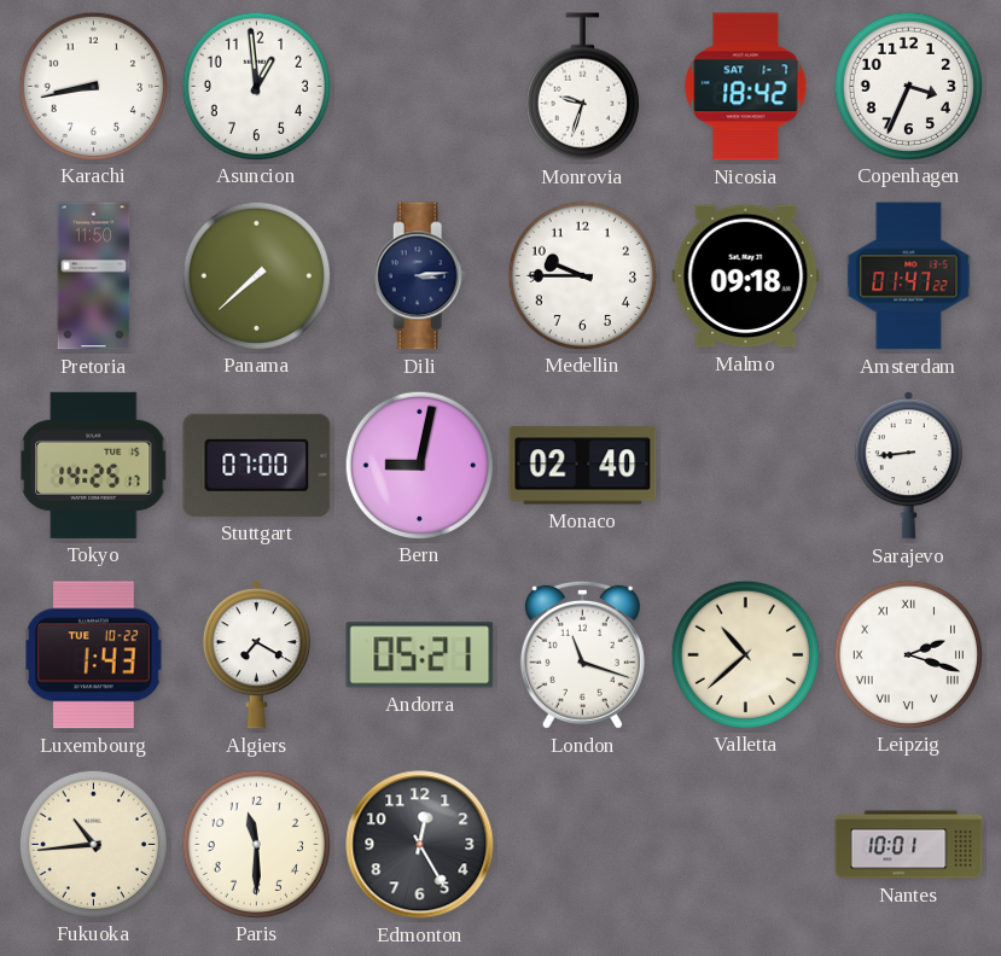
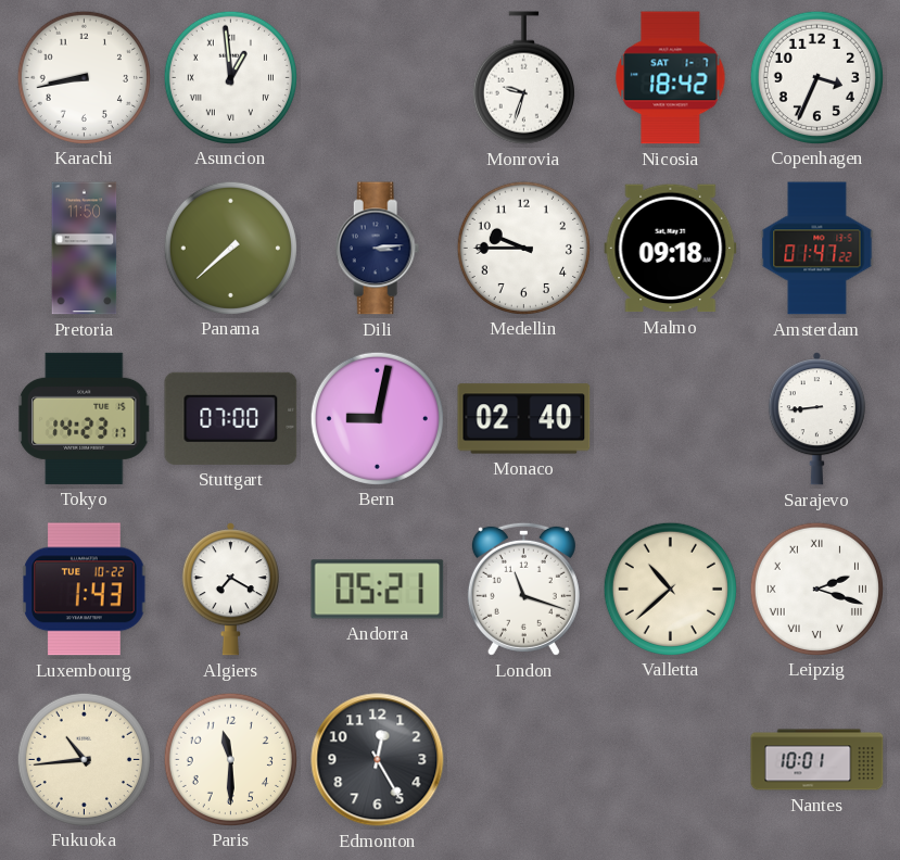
Asuncion numerals: Arabic -> Roman (230, 77)
Tokyo: 14:25 -> 14:23 (85, 418)
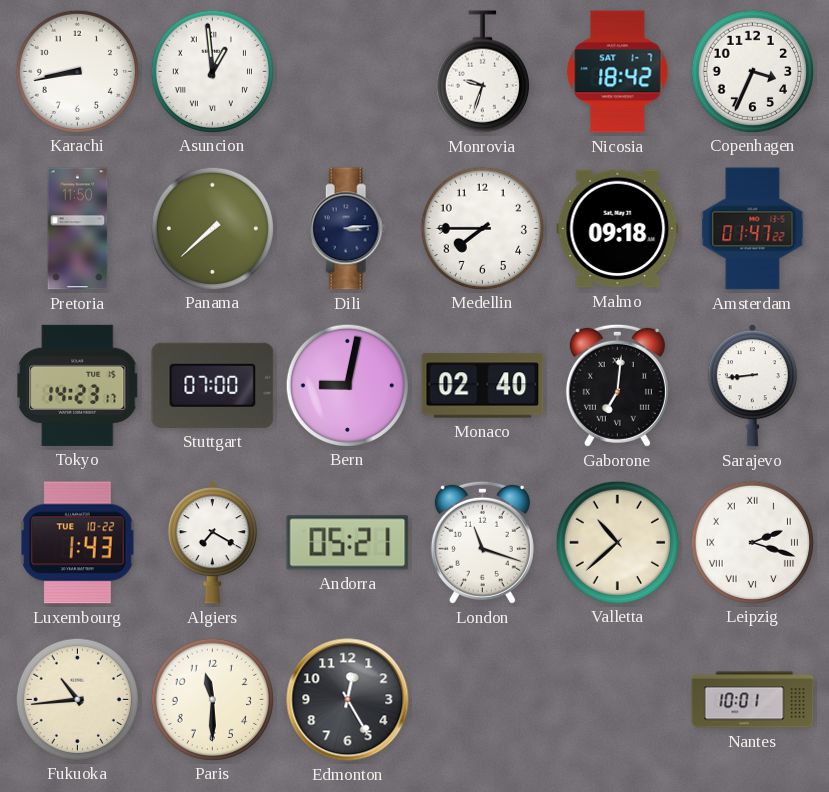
Medellin: 9:45 -> 7:45 (482, 228)
Gaborone: none -> 7:01 (617, 385)
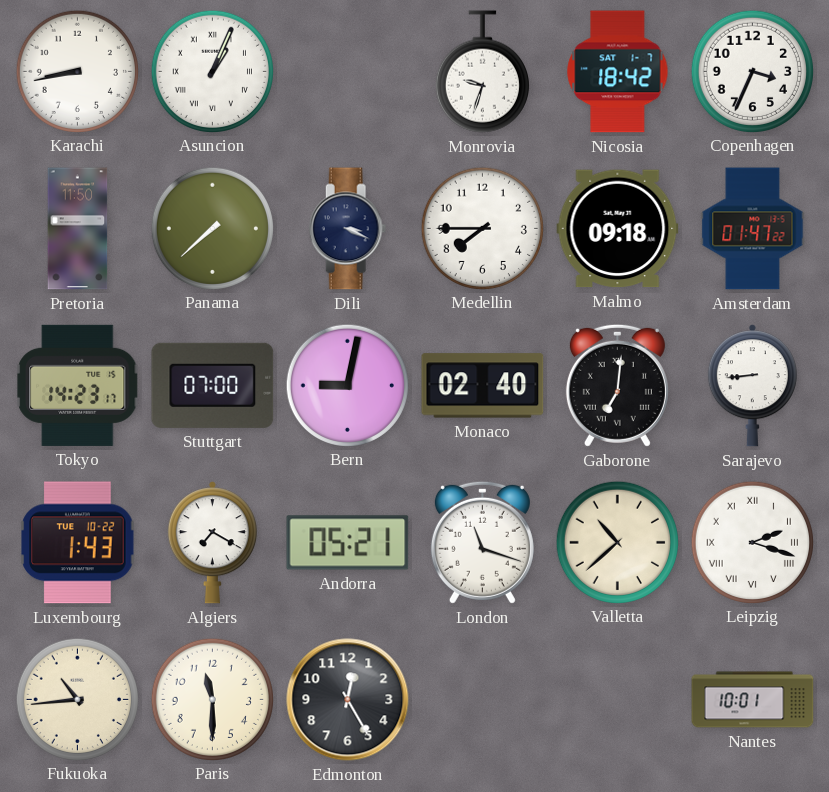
Asuncion: 12:59 -> 1:04 (212, 71)
Dili: 3:14 -> 3:19 (348, 229)
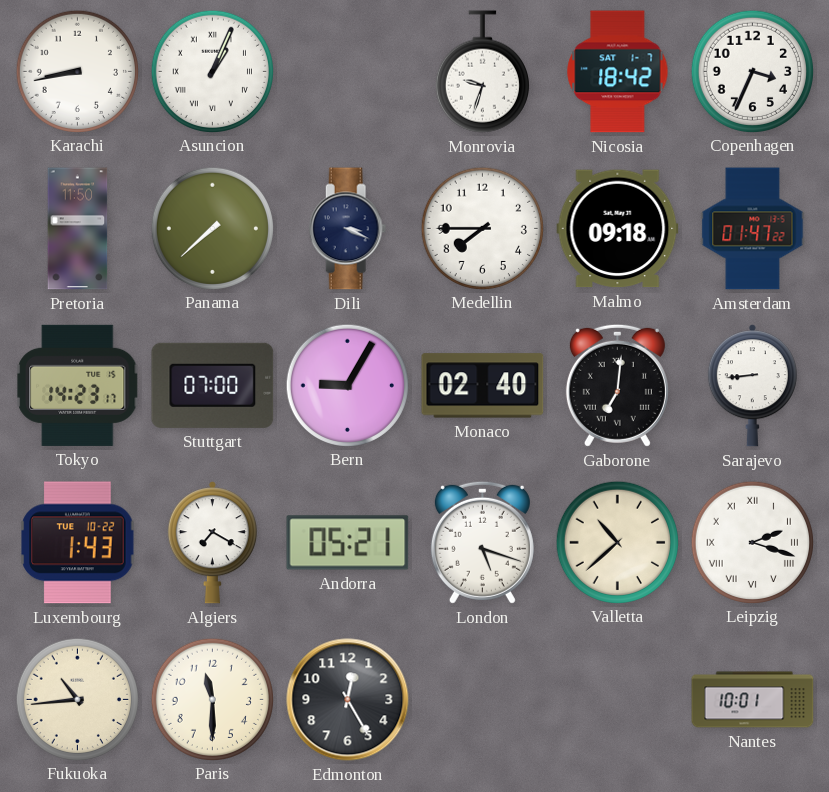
Bern: 9:02 -> 9:05 (347, 385)
London: 11:18 -> 5:18 (482, 542)
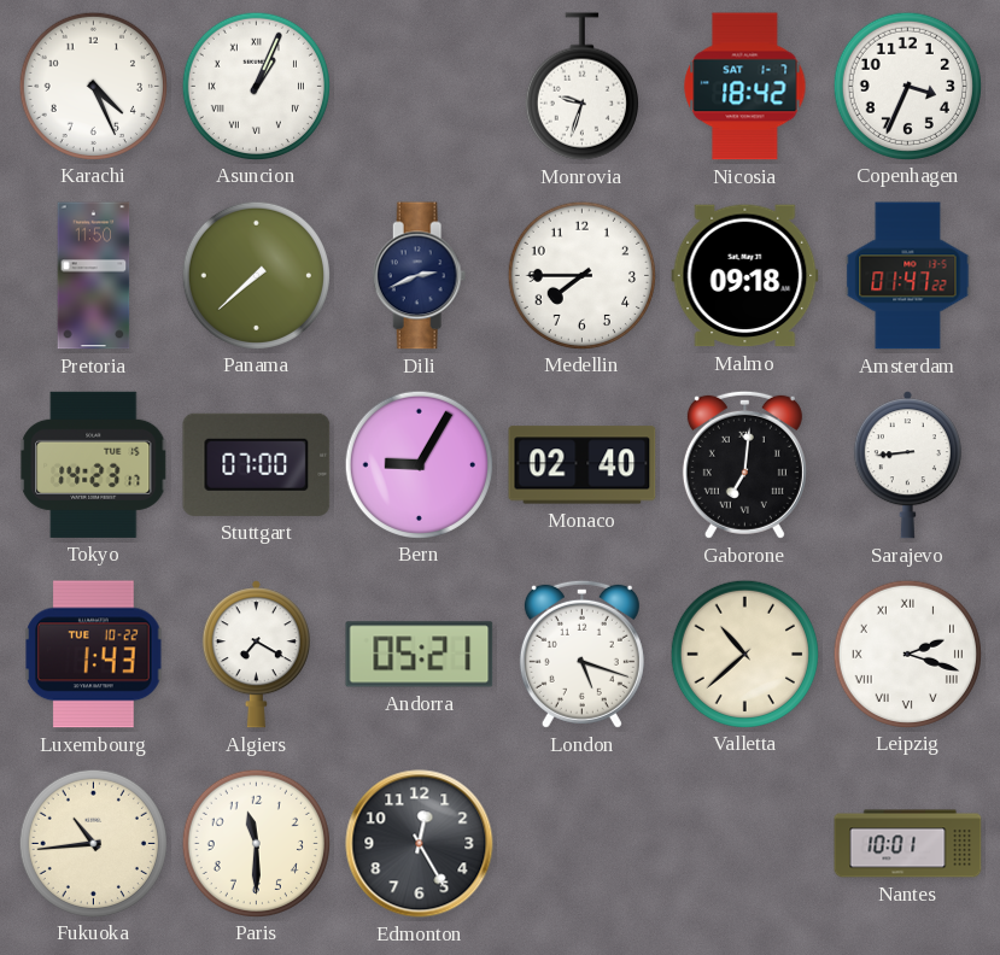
Karachi: 8:43 -> 4:26 (93, 86)
Dili: 3:19 -> 2:41 (420, 276)
